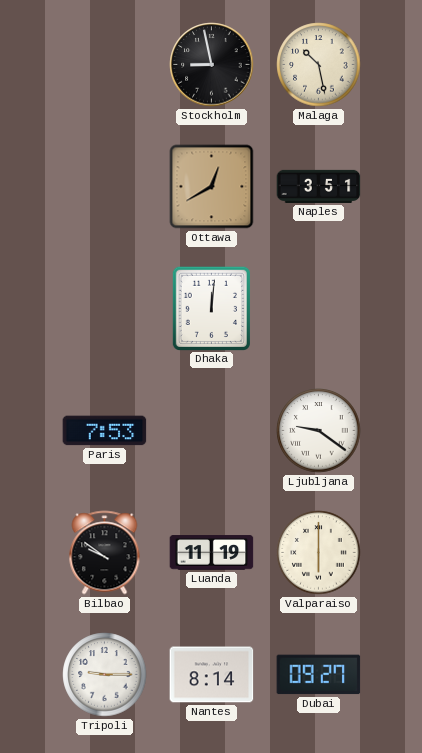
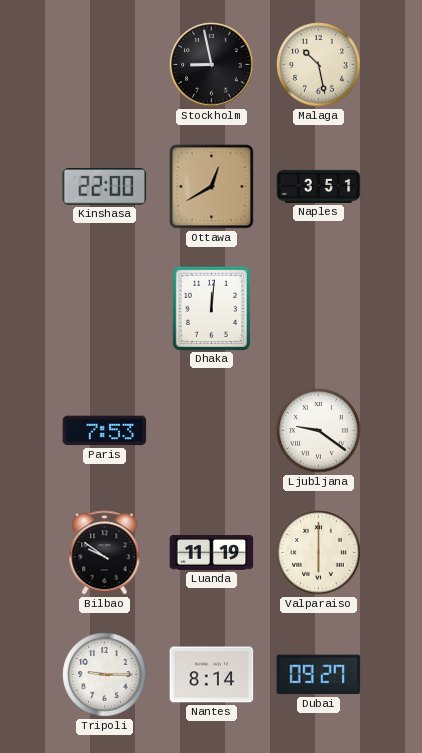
Kinshasa: none -> 22:00 (105, 187)
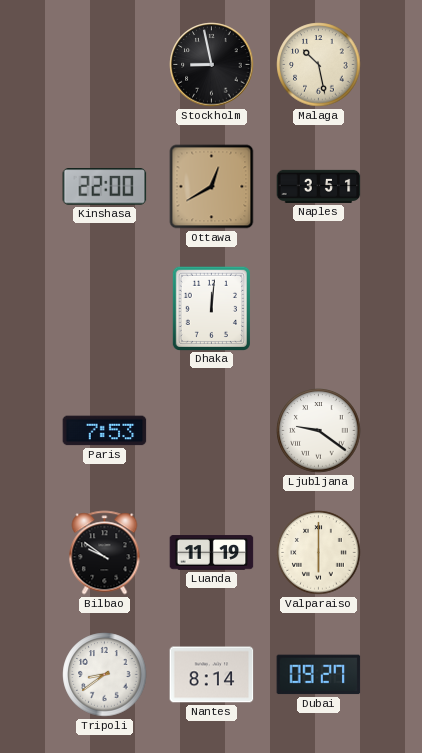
Tripoli: 9:15 -> 8:39 (105, 675)
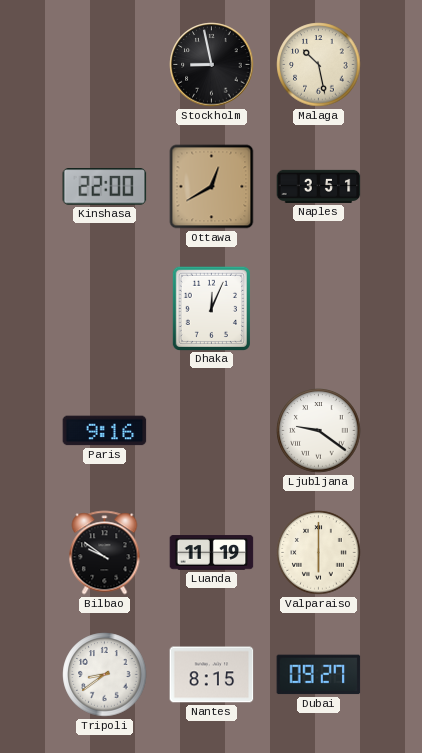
Dhaka: 12:01 -> 12:04 (211, 308)
Paris: 7:53 -> 9:16 (105, 431)
Nantes: 8:14 -> 8:15 (212, 675)
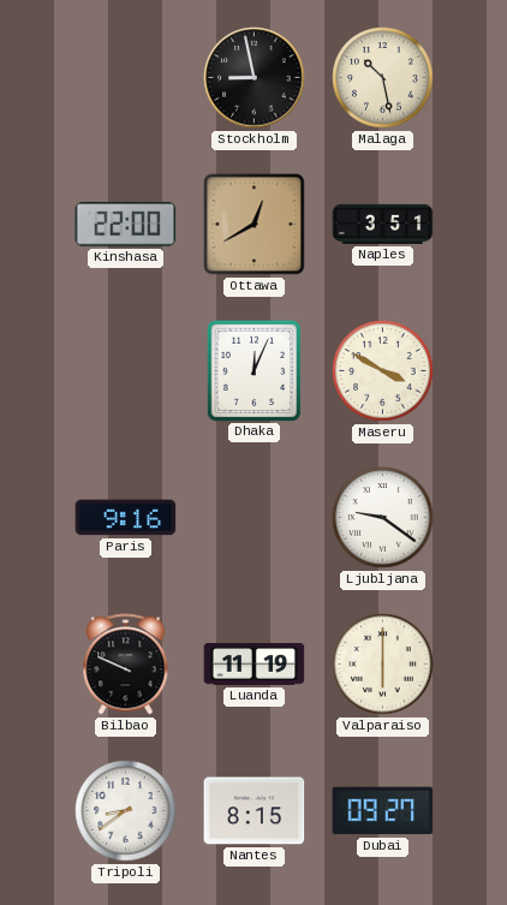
Maseru: none -> 3:50 (383, 371)
Bilbao: 9:51 -> 9:49 (126, 665)
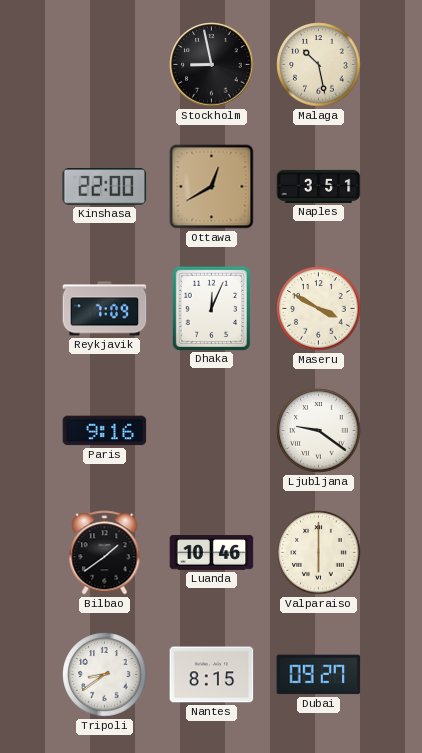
Reykjavik: none -> 7:09 (105, 309)
Bilbao: 9:49 -> 1:39 (105, 553)
Luanda: 11:19 -> 10:46 (212, 553)
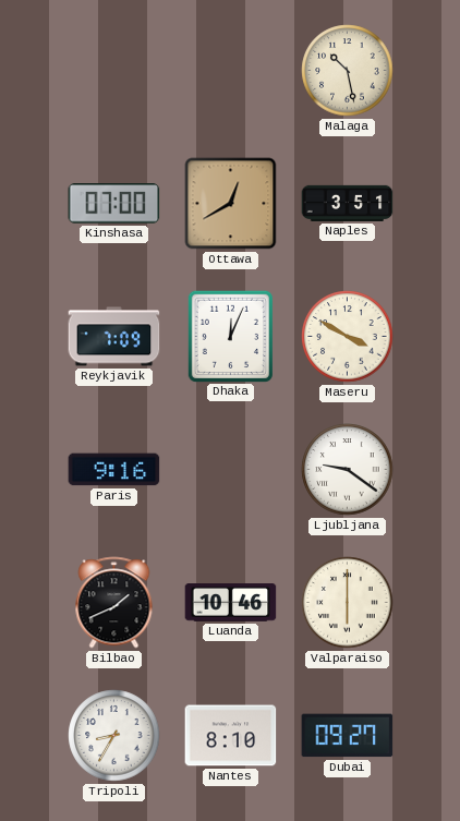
Stockholm: 8:58 -> none (212, 65)
Kinshasa: 22:00 -> 07:00 (114, 204)
Bilbao: 1:39 -> 1:41 (114, 603)
Tripoli: 8:39 -> 8:35 (114, 736)
Nantes: 8:15 -> 8:10 (231, 736)
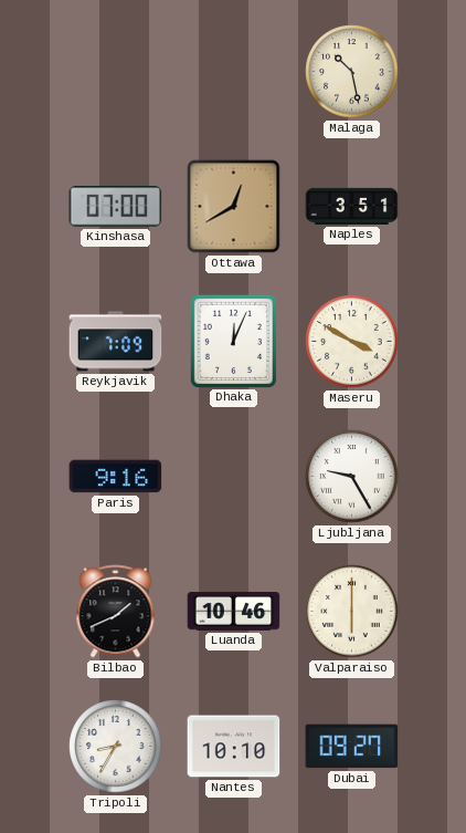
Ljubljana: 9:21 -> 9:25 (352, 477)
Nantes: 8:10 -> 10:10 (234, 747)
